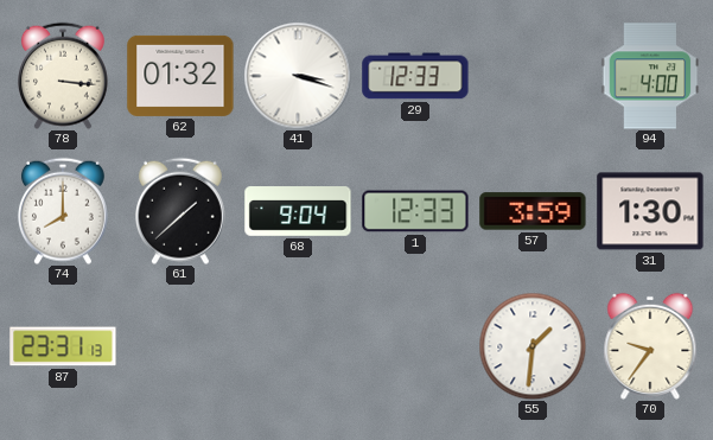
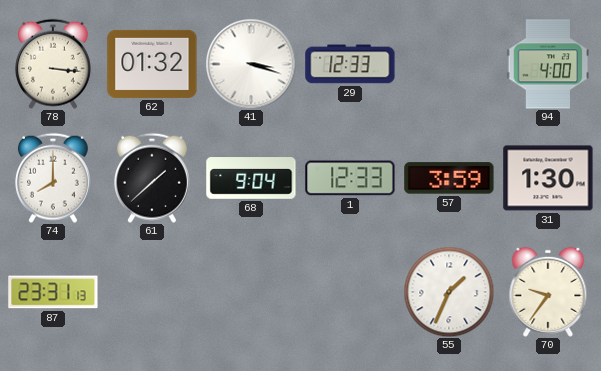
55: 1:31 -> 1:34 (449, 292)
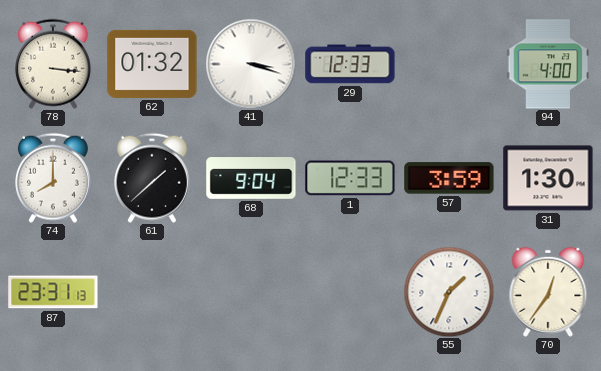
70: 9:36 -> 12:36 (548, 292)
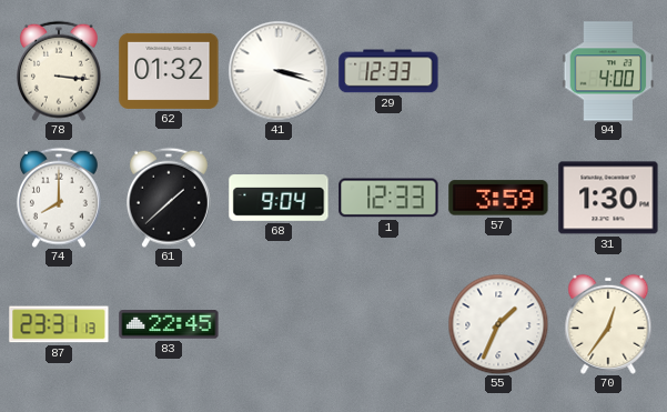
83: none -> 22:45 (169, 324)
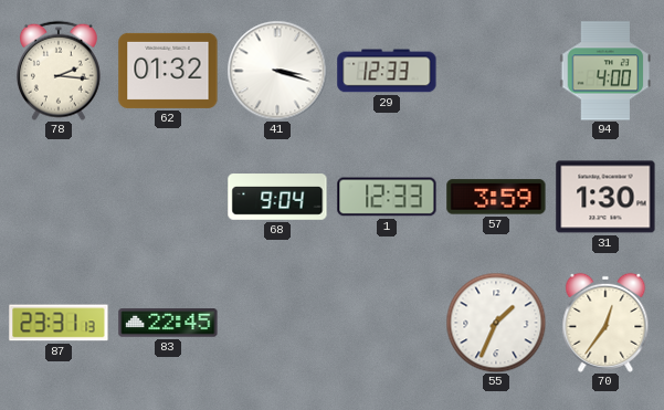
78: 3:16 -> 2:16 (59, 71)
74: 8:00 -> none (59, 198)
61: 1:38 -> none (169, 198)
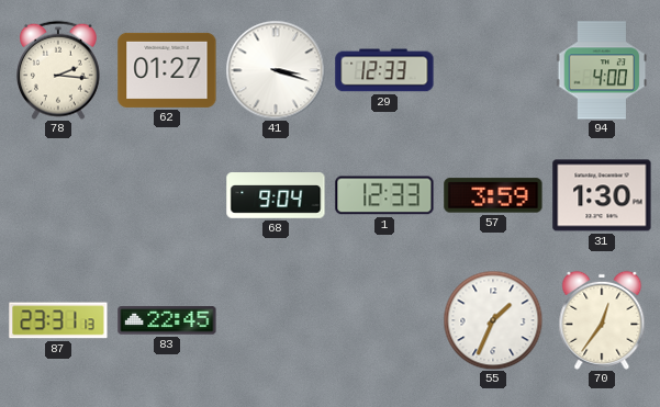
62: 01:32 -> 01:27 (167, 70)
